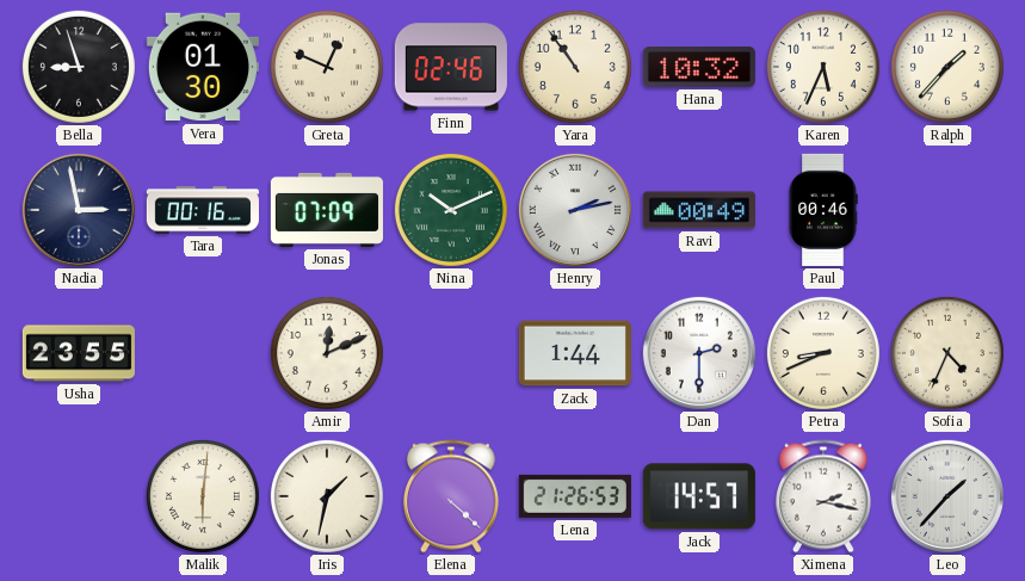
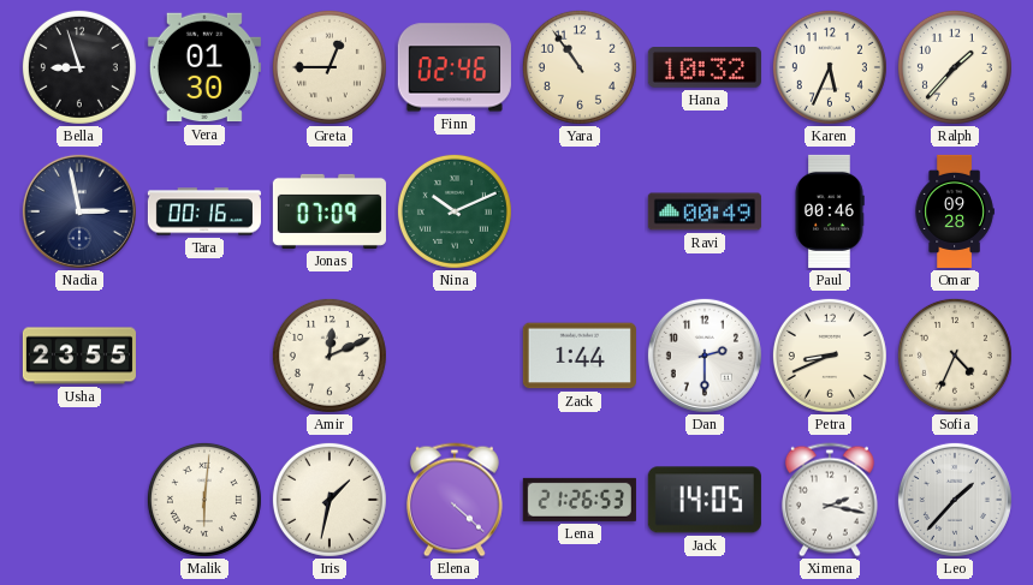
Greta: 12:49 -> 12:45 (330, 67)
Henry: 2:13 -> none (575, 210)
Omar: none -> 09:28 (955, 211)
Jack: 14:57 -> 14:05 (705, 500)
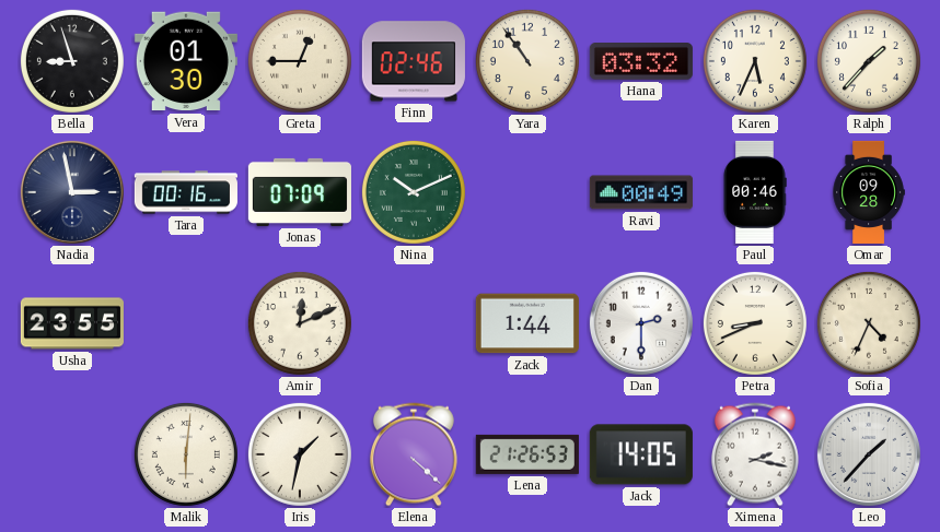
Hana: 10:32 -> 03:32 (641, 62)
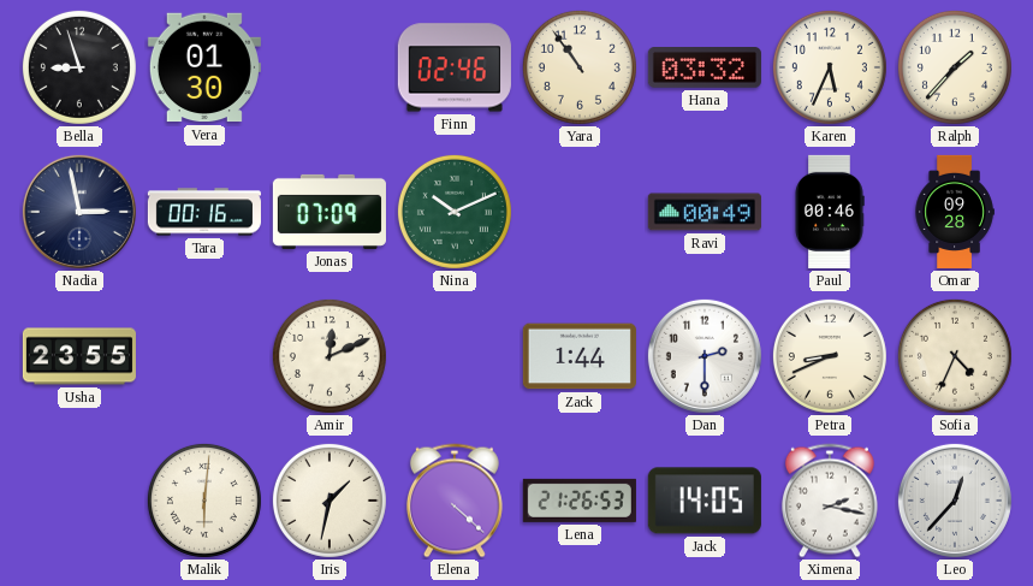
Greta: 12:45 -> none (300, 61)
Leo: 1:37 -> 12:37 (955, 501)
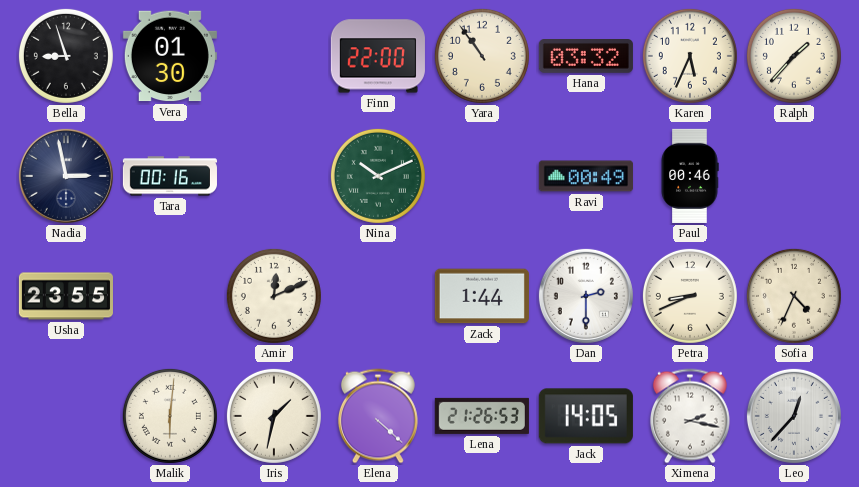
Finn: 02:46 -> 22:00 (378, 56)
Jonas: 07:09 -> none (330, 212)
Omar: 09:28 -> none (955, 212)
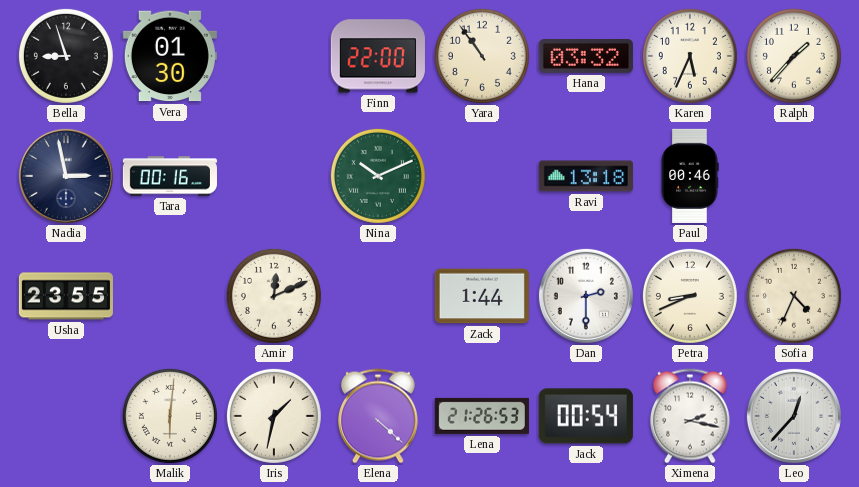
Ravi: 00:49 -> 13:18 (586, 176)
Jack: 14:05 -> 00:54 (586, 416)
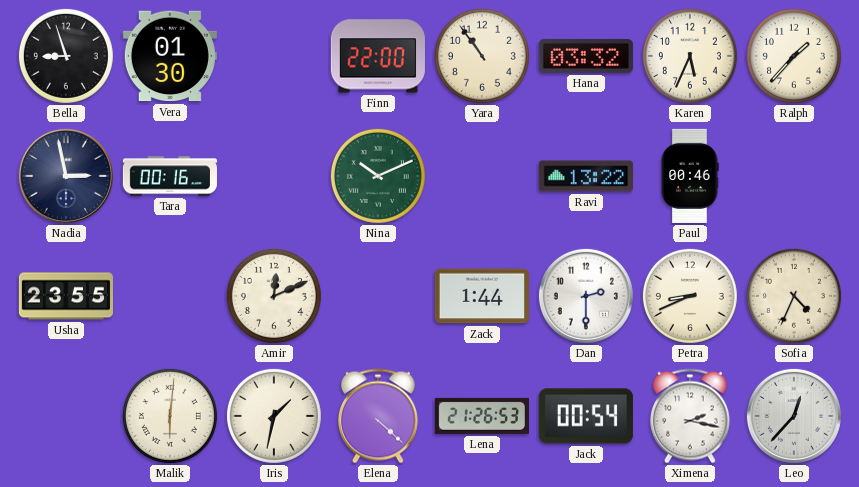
Ravi: 13:18 -> 13:22 (586, 176)
